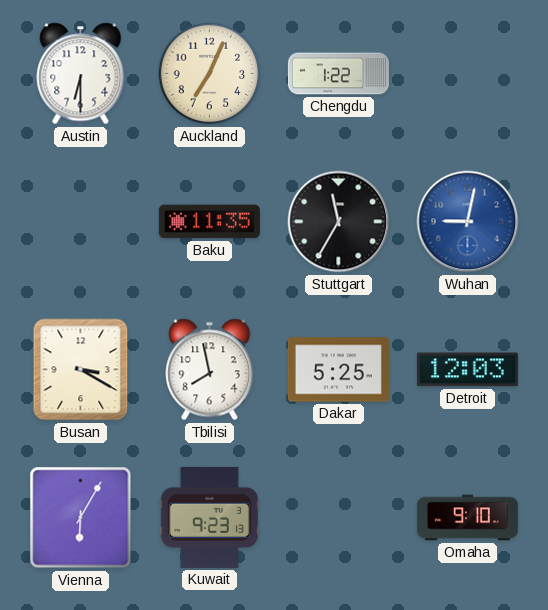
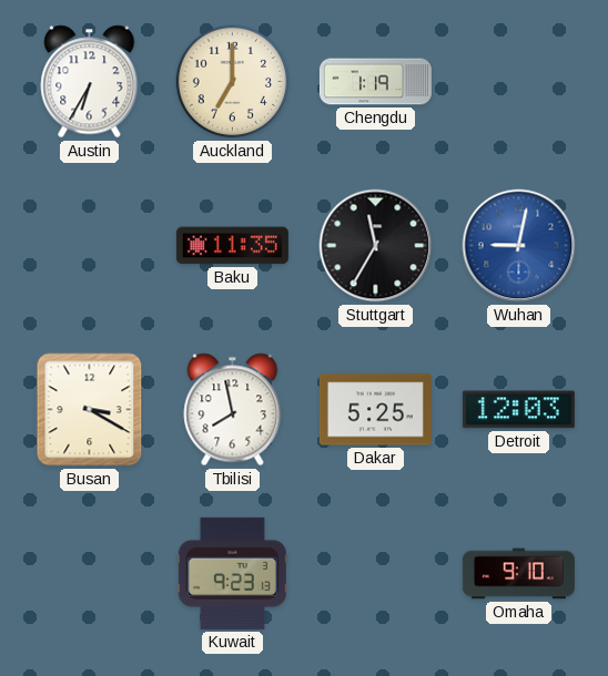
Austin: 6:30 -> 6:35 (90, 82)
Auckland: 7:04 -> 7:00 (233, 82)
Chengdu: 1:22 -> 1:19 (375, 82)
Vienna: 6:05 -> none (81, 518)
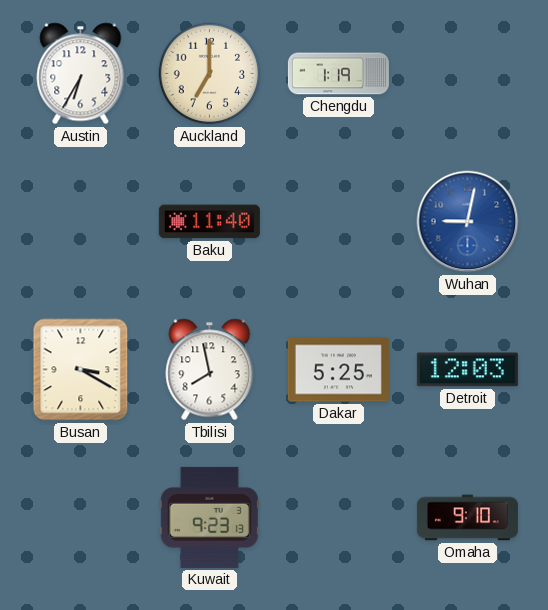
Baku: 11:35 -> 11:40 (209, 222)
Stuttgart: 11:35 -> none (376, 246)
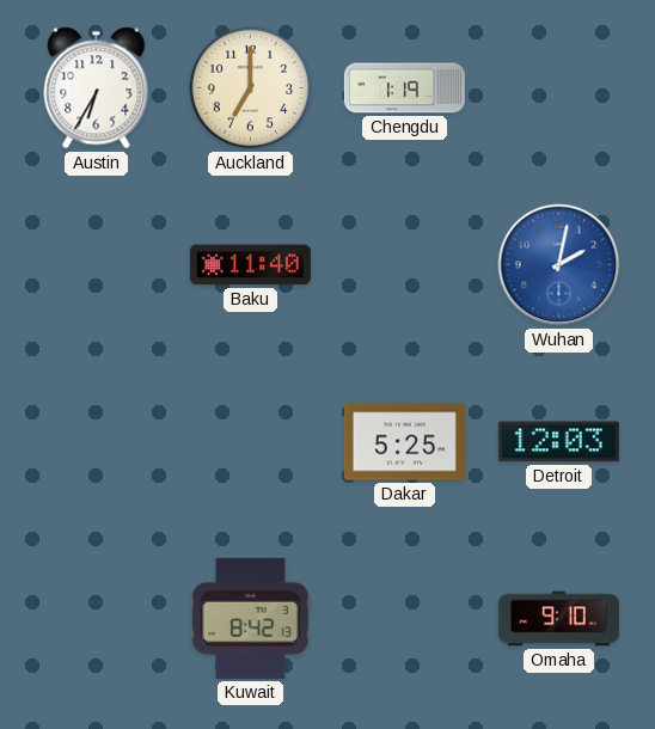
Wuhan: 9:02 -> 2:02 (559, 265)
Busan: 3:20 -> none (81, 370)
Tbilisi: 7:58 -> none (210, 370)
Kuwait: 9:23 -> 8:42 (250, 618)
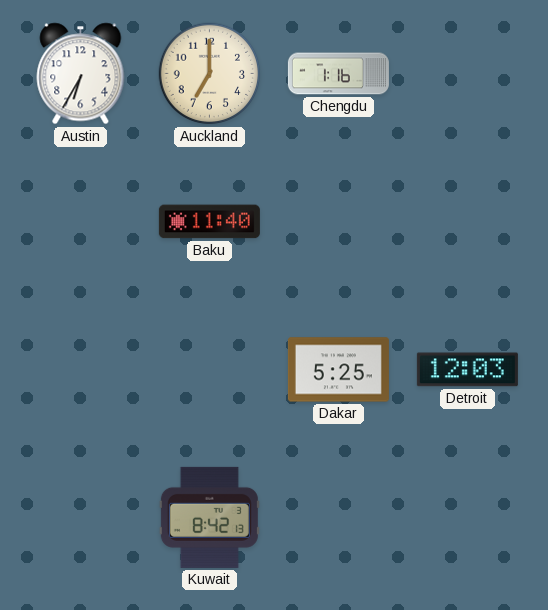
Chengdu: 1:19 -> 1:16 (338, 74)
Wuhan: 2:02 -> none (559, 265)
Omaha: 9:10 -> none (558, 619)
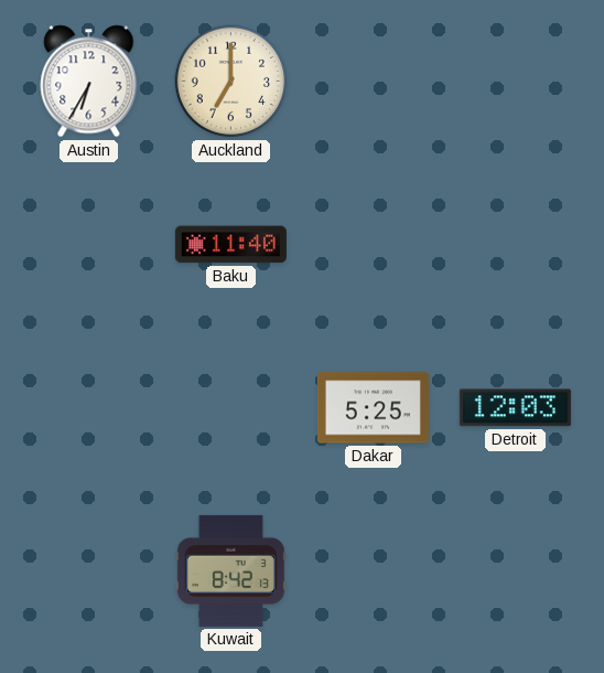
Chengdu: 1:16 -> none (338, 74)
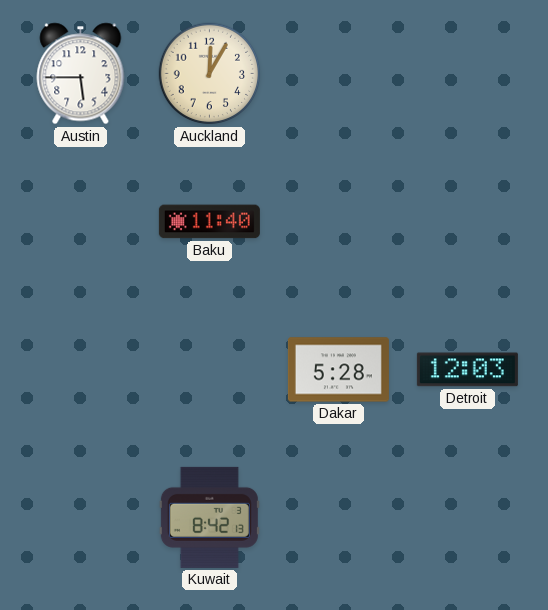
Austin: 6:35 -> 5:45 (81, 74)
Auckland: 7:00 -> 12:05 (210, 74)
Dakar: 5:25 -> 5:28 (338, 370)
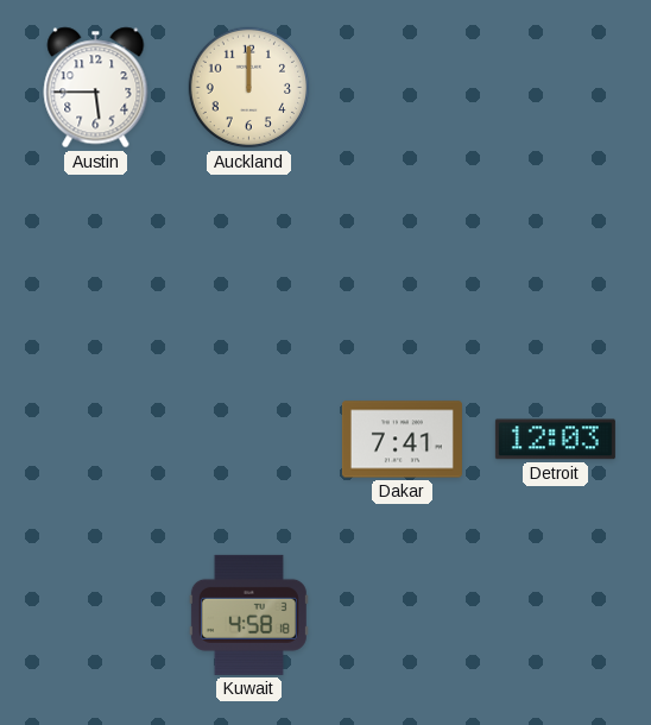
Auckland: 12:05 -> 12:00 (249, 88)
Baku: 11:40 -> none (209, 222)
Dakar: 5:28 -> 7:41 (402, 440)
Kuwait: 8:42 -> 4:58 (248, 614)
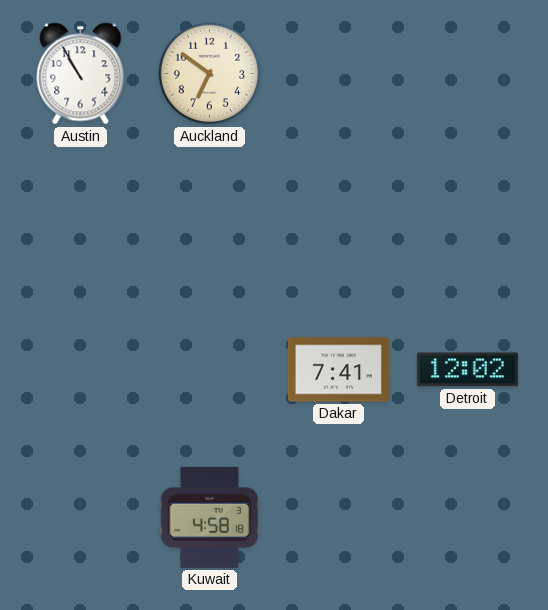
Austin: 5:45 -> 10:55 (81, 74)
Auckland: 12:00 -> 6:51 (210, 74)
Detroit: 12:03 -> 12:02 (467, 370)
